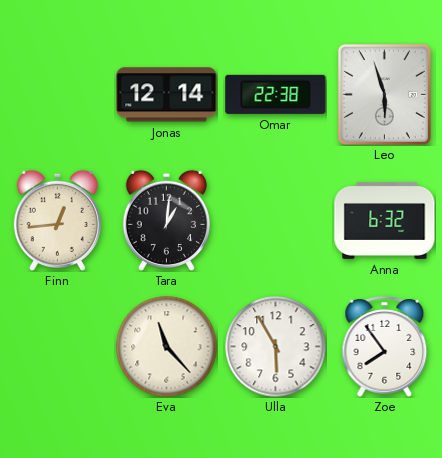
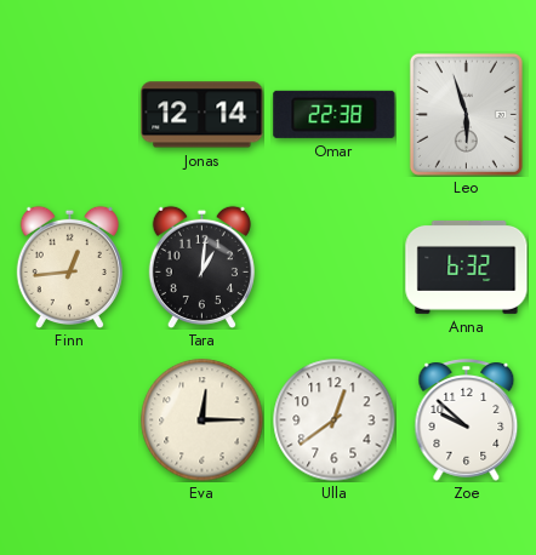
Eva: 11:23 -> 12:15 (203, 420)
Ulla: 5:55 -> 12:39 (335, 420)
Zoe: 7:54 -> 9:52 (467, 420)
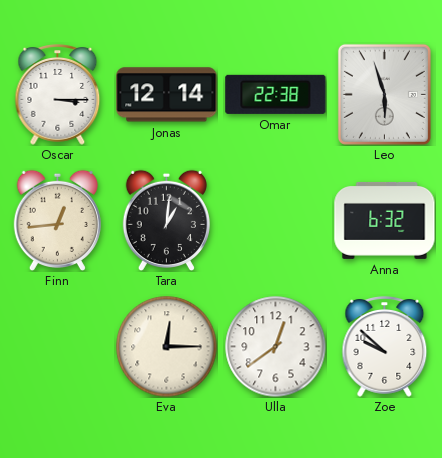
Oscar: none -> 3:15 (58, 95)
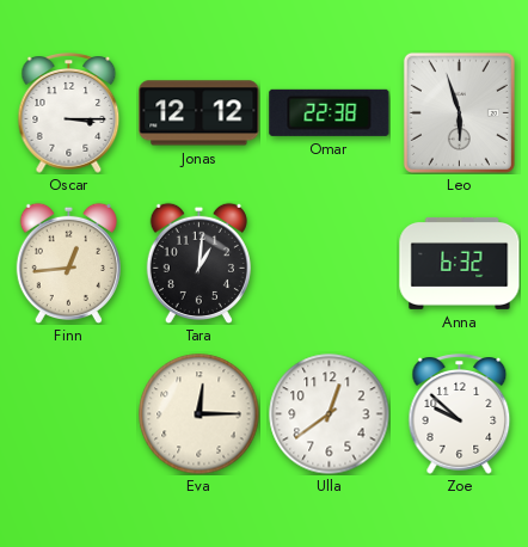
Jonas: 12:14 -> 12:12 (199, 113)
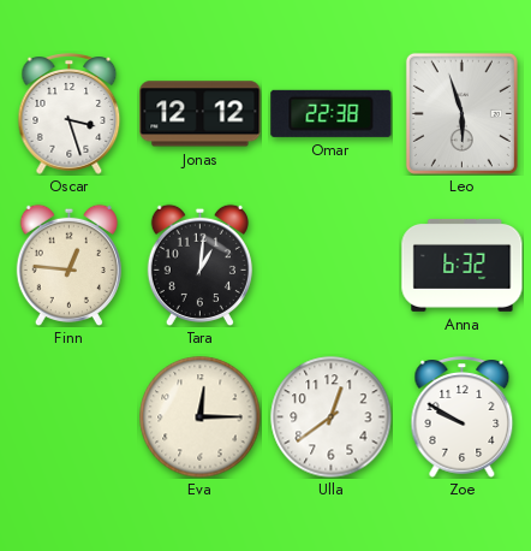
Oscar: 3:15 -> 3:27 (70, 114)
Finn: 12:44 -> 12:46 (68, 265)
Zoe: 9:52 -> 9:50 (463, 417)
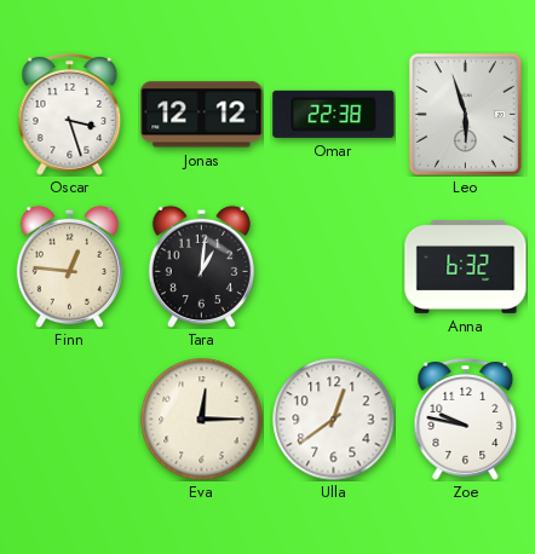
Zoe: 9:50 -> 9:47 (466, 420)
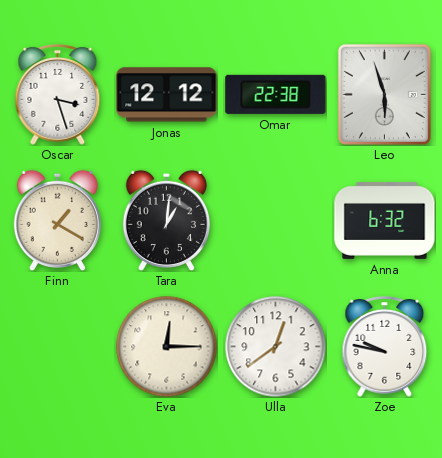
Finn: 12:46 -> 1:20 (57, 220)
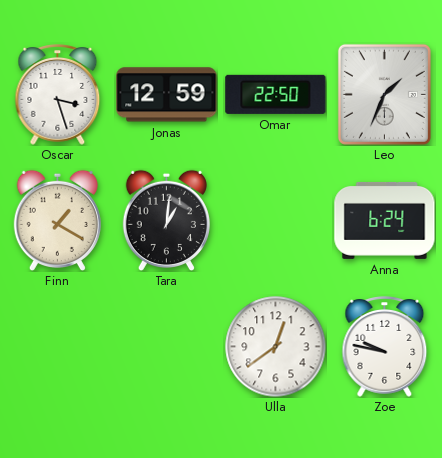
Jonas: 12:12 -> 12:59 (167, 95)
Omar: 22:38 -> 22:50 (276, 94)
Leo: 5:57 -> 1:34 (384, 94)
Anna: 6:32 -> 6:24 (385, 220)
Eva: 12:15 -> none (167, 347)
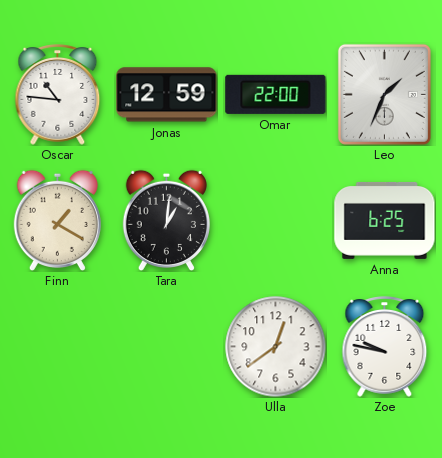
Oscar: 3:27 -> 10:46 (58, 95)
Omar: 22:50 -> 22:00 (276, 94)
Anna: 6:24 -> 6:25 (385, 220)
